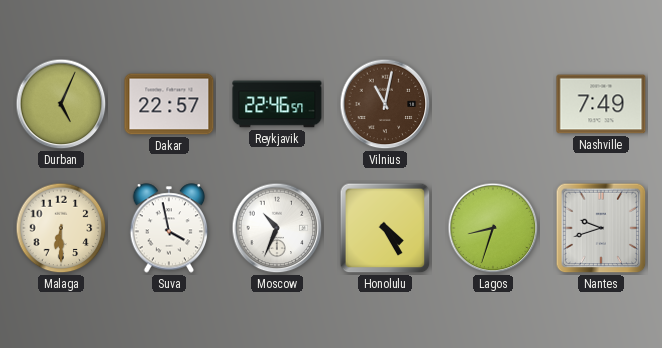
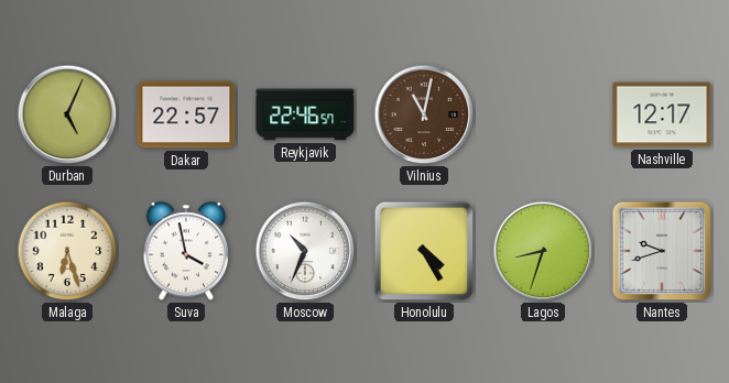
Nashville: 7:49 -> 12:17 (662, 114)
Malaga: 6:30 -> 6:27 (67, 251)
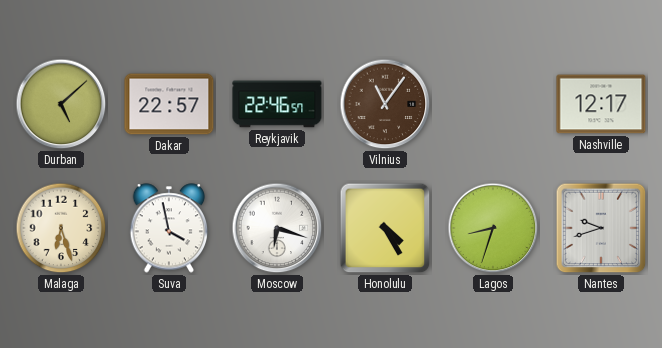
Durban: 5:04 -> 5:08 (61, 104)
Vilnius: 11:02 -> 11:06 (385, 104)
Moscow: 10:34 -> 6:18 (277, 228)
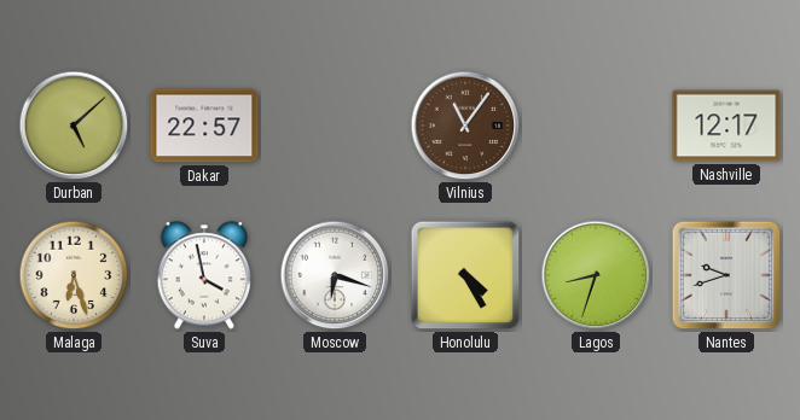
Reykjavik: 22:46 -> none (277, 104)
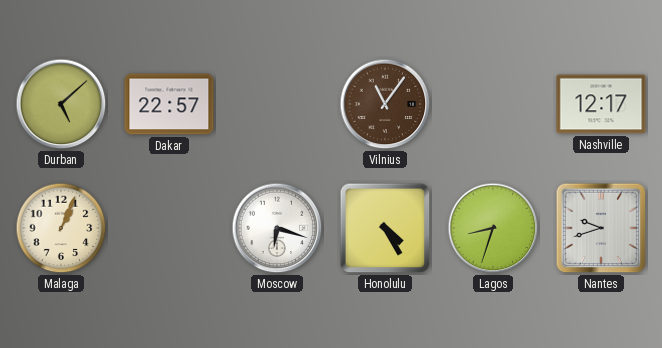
Malaga: 6:27 -> 1:04 (61, 228)
Suva: 3:58 -> none (204, 275)
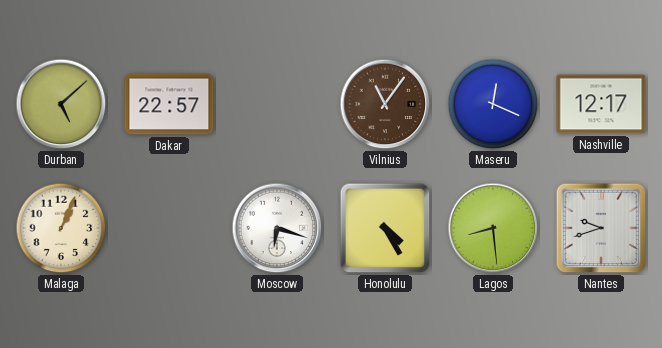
Maseru: none -> 12:19 (493, 104)
Lagos: 8:33 -> 8:29 (493, 228)
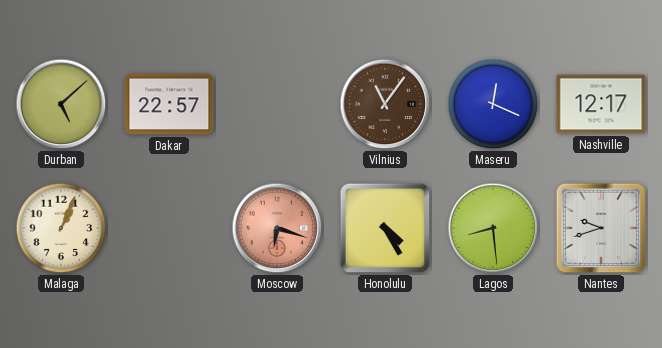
Moscow dial: white -> salmon (277, 228)
